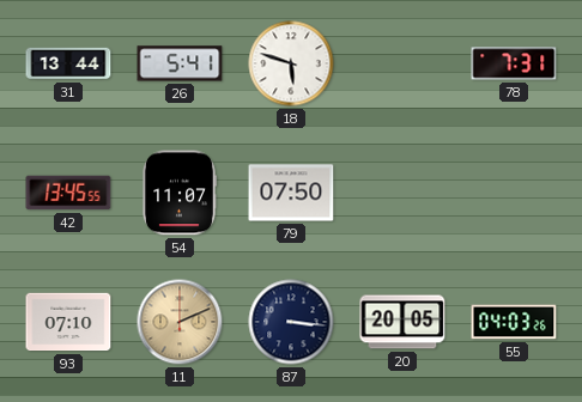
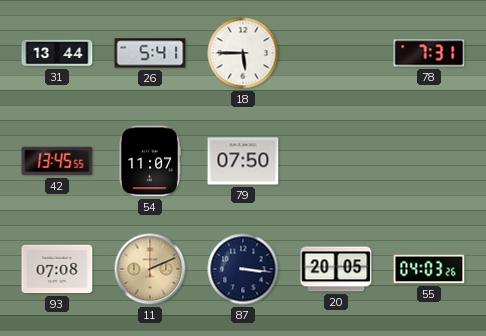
18: 5:48 -> 5:45 (243, 53)
93: 07:10 -> 07:08 (57, 269)
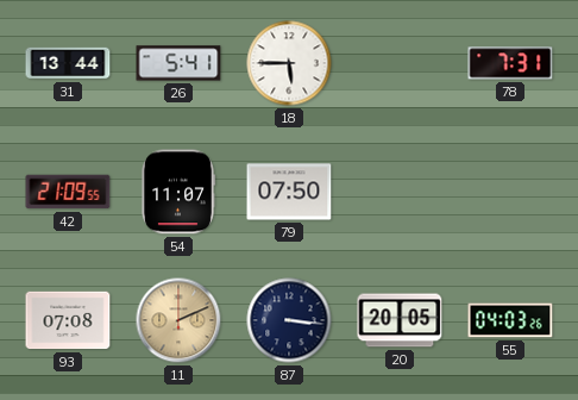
42: 13:45 -> 21:09 (68, 192)
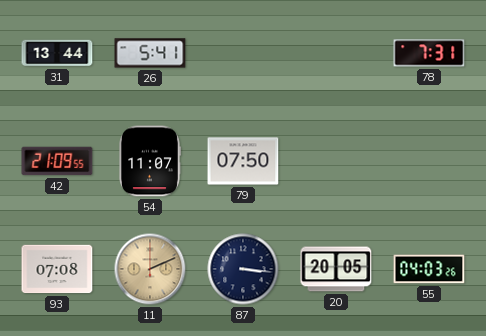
18: 5:45 -> none (289, 63)
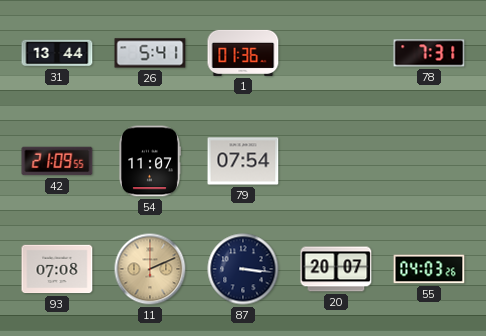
1: none -> 01:36 (243, 53)
79: 07:50 -> 07:54 (243, 161)
20: 20:05 -> 20:07 (336, 269)
